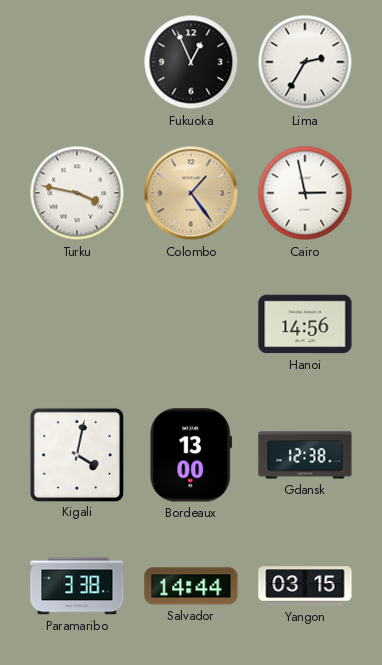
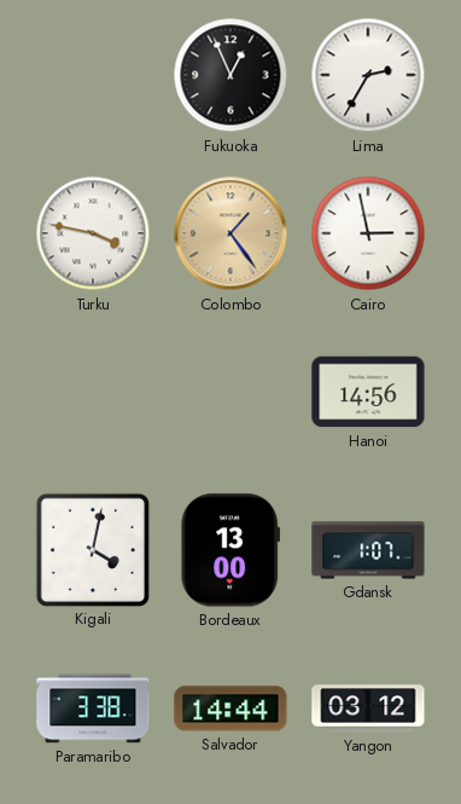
Gdansk: 12:38 -> 1:07 (368, 550)
Yangon: 03:15 -> 03:12 (368, 708)
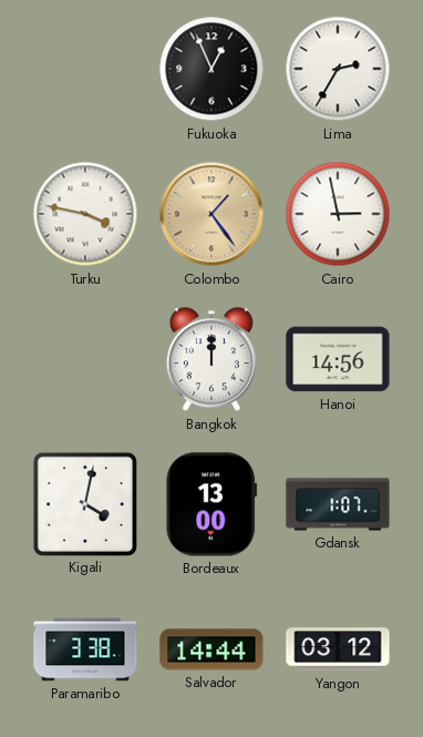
Bangkok: none -> 12:00 (211, 360)
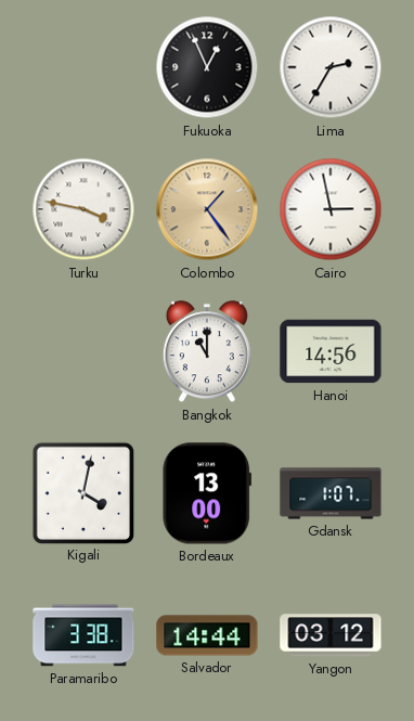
Bangkok: 12:00 -> 11:00 (207, 352)
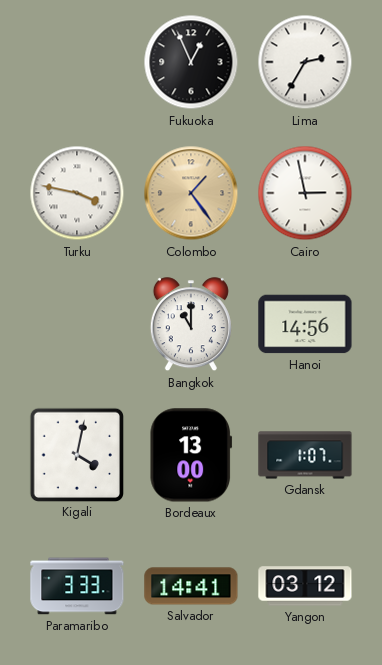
Paramaribo: 3:38 -> 3:33 (77, 586)
Salvador: 14:44 -> 14:41 (191, 586)
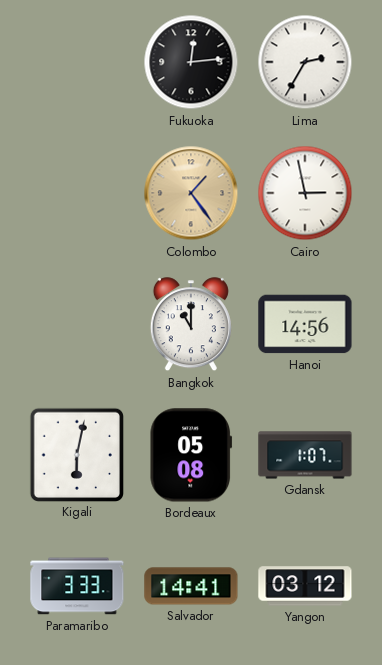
Fukuoka: 12:56 -> 12:14 (191, 62)
Turku: 3:47 -> none (77, 193)
Kigali: 4:02 -> 6:02 (76, 454)
Bordeaux: 13:00 -> 05:08 (191, 455)
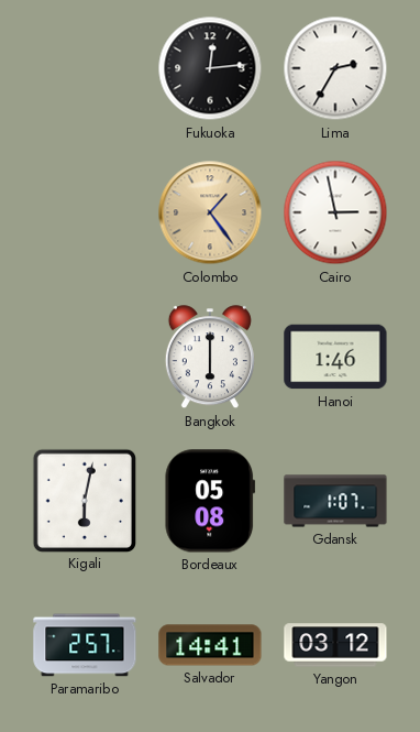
Bangkok: 11:00 -> 6:00 (210, 358)
Hanoi: 14:56 -> 1:46 (335, 357)
Paramaribo: 3:33 -> 2:57 (85, 645)
